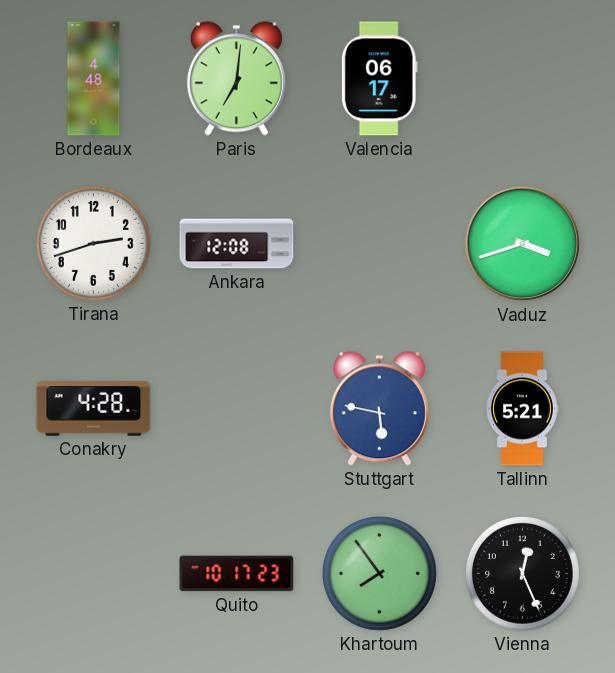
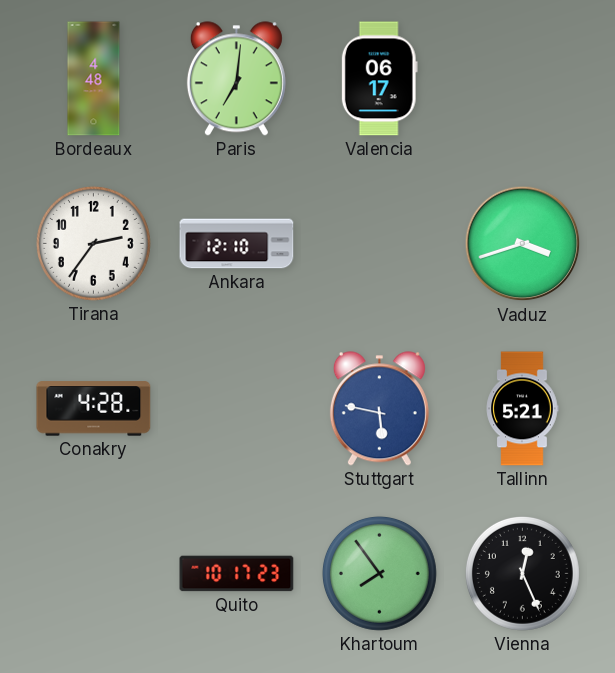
Tirana: 2:42 -> 2:36 (93, 243)
Ankara: 12:08 -> 12:10 (237, 244)
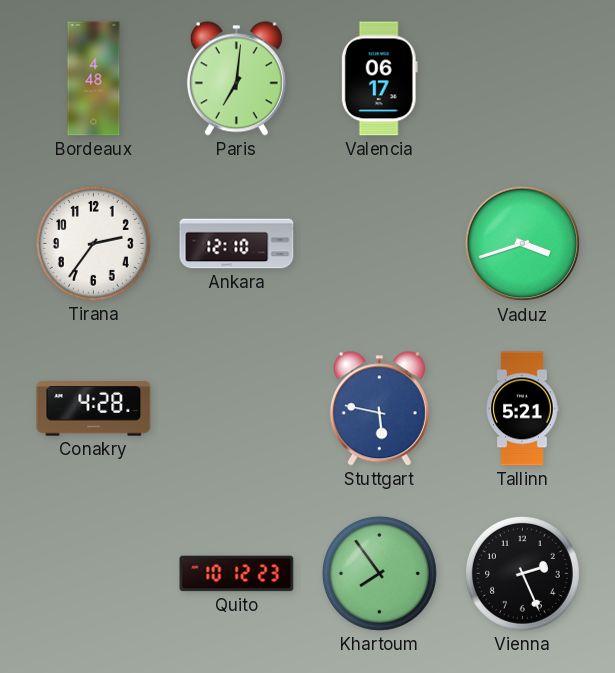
Quito: 10:17 -> 10:12 (237, 574)
Vienna: 12:26 -> 2:26 (522, 573)
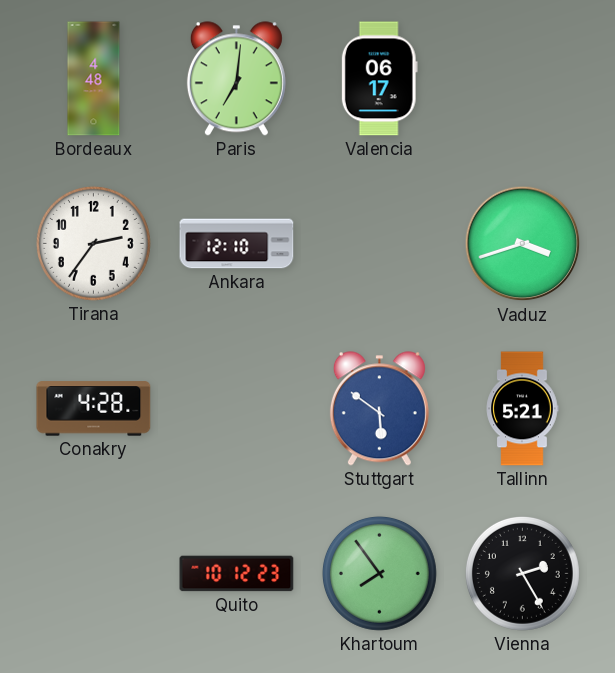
Stuttgart: 5:47 -> 5:51 (379, 409)
Vienna: 2:26 -> 2:25 (522, 573)
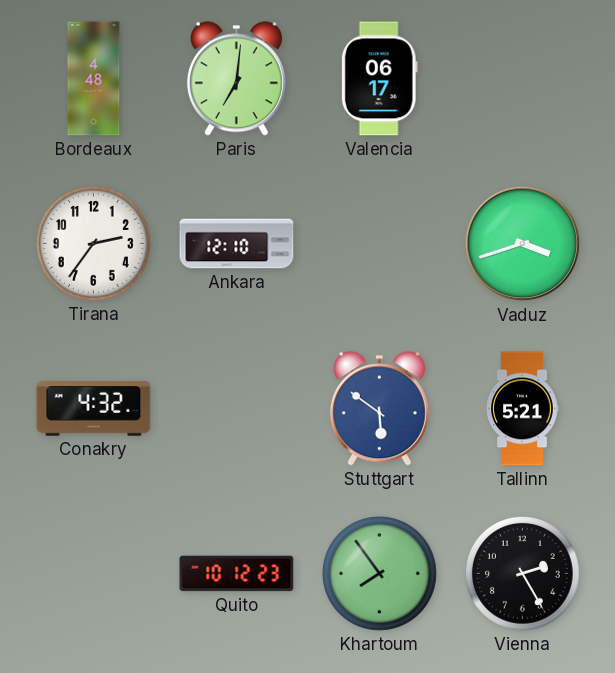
Conakry: 4:28 -> 4:32 (94, 409)
